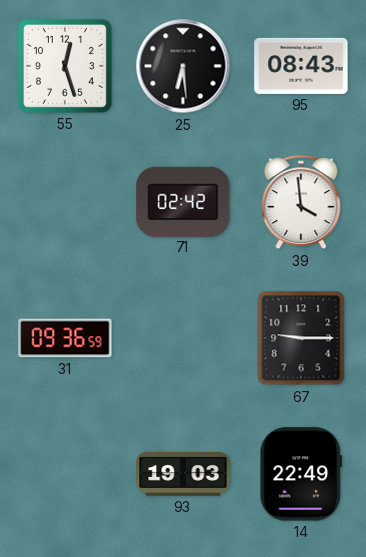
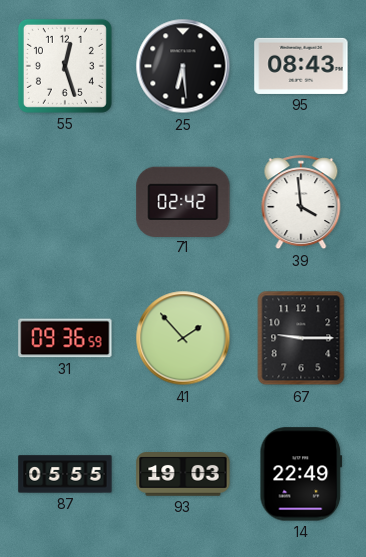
41: none -> 1:53 (183, 338)
87: none -> 05:55 (65, 474)
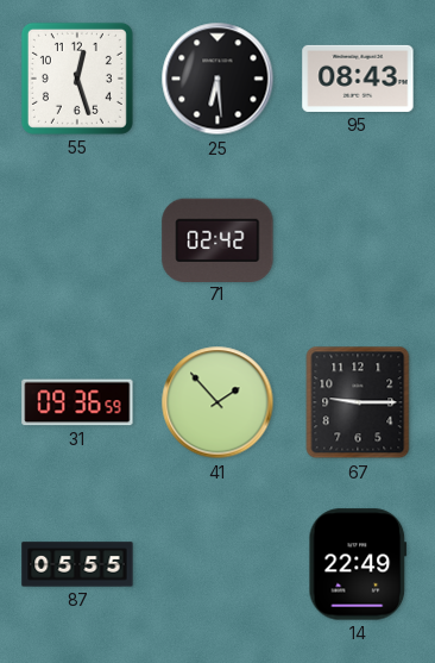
39: 3:59 -> none (301, 203)
93: 19:03 -> none (183, 474)
